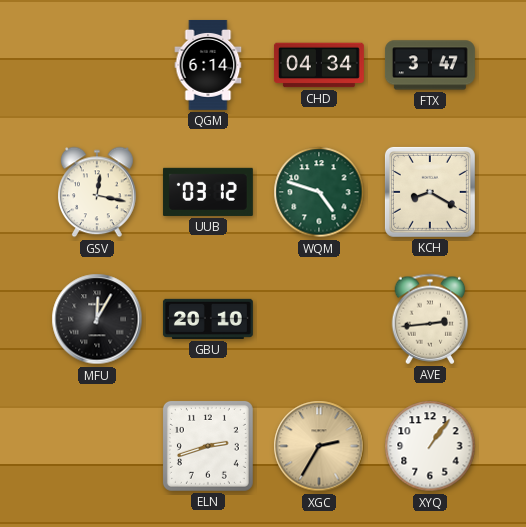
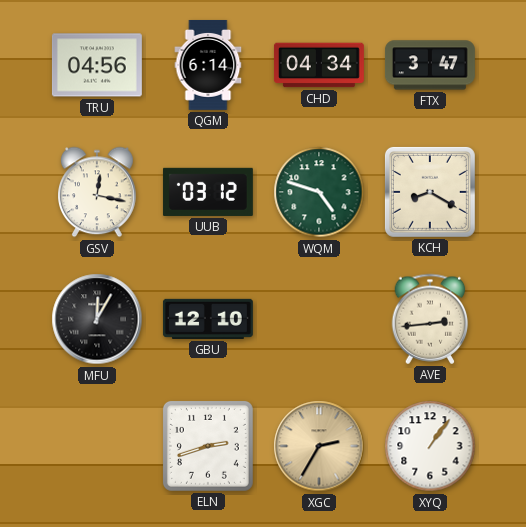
TRU: none -> 04:56 (97, 65)
GBU: 20:10 -> 12:10 (208, 319)
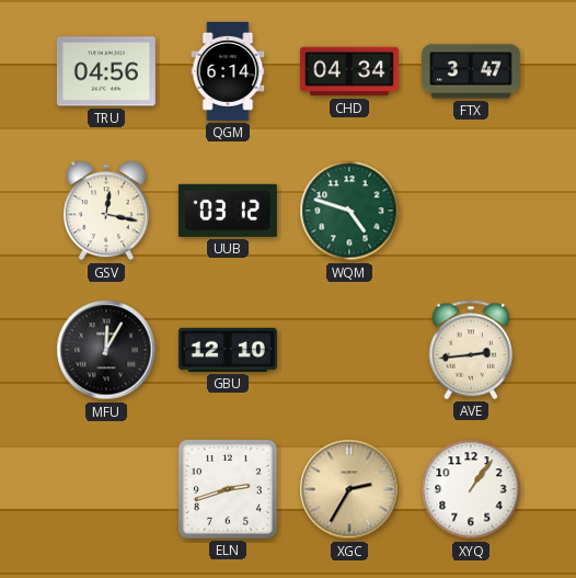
KCH: 8:20 -> none (430, 192)
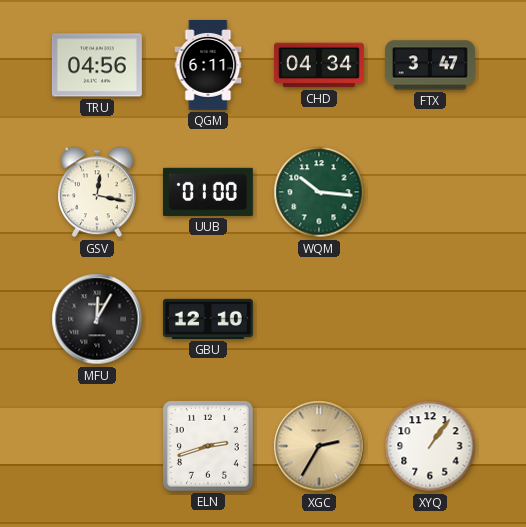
QGM: 6:14 -> 6:11 (208, 65)
UUB: 03:12 -> 01:00 (208, 192)
WQM: 4:48 -> 10:16 (319, 192)
AVE: 2:44 -> none (471, 350)
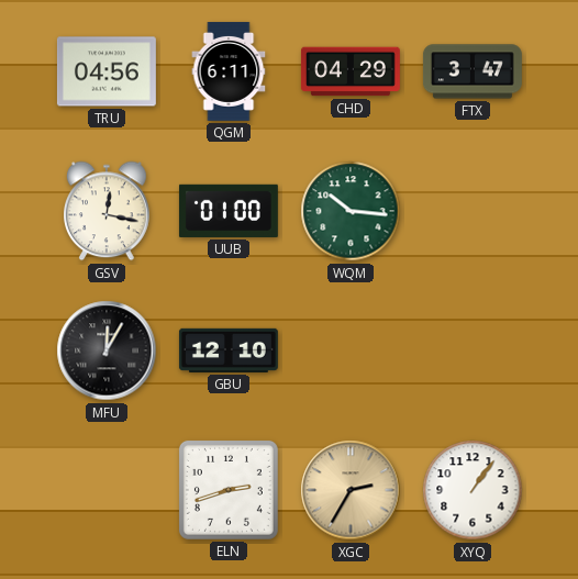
CHD: 04:34 -> 04:29 (351, 71)
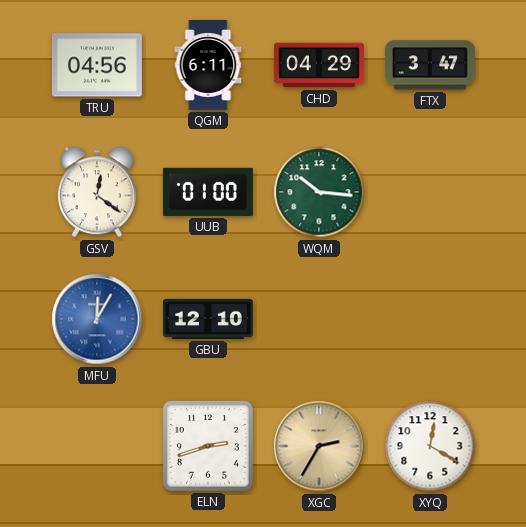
GSV: 12:17 -> 12:21 (98, 192)
MFU dial: black -> blue (97, 319)
XYQ: 1:06 -> 12:20 (430, 446)
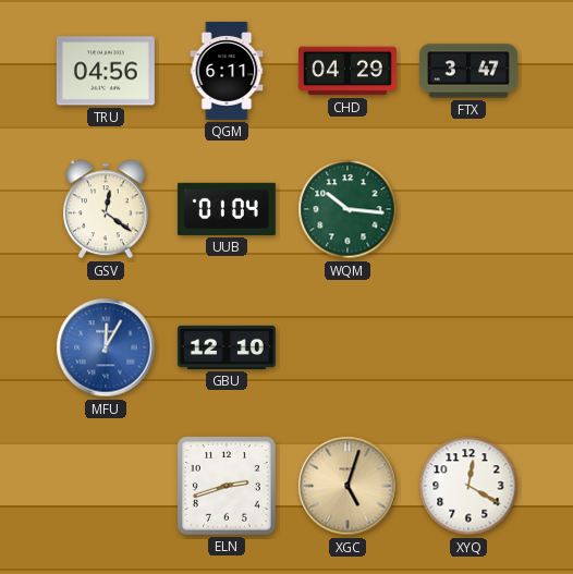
UUB: 01:00 -> 01:04 (227, 209)
XGC: 2:35 -> 5:03 (348, 486)
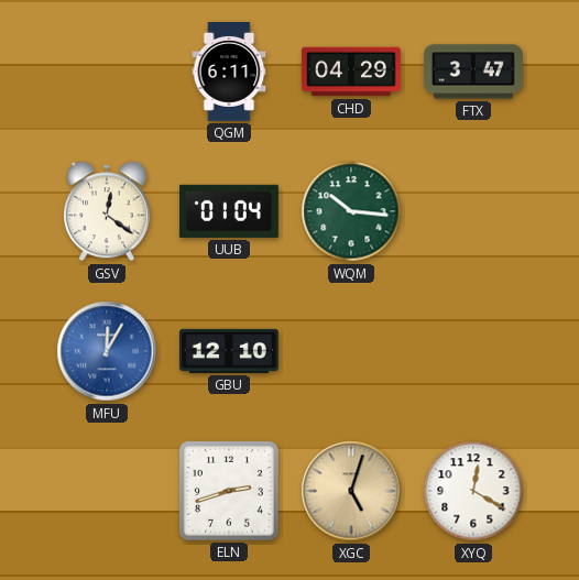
TRU: 04:56 -> none (106, 71)
